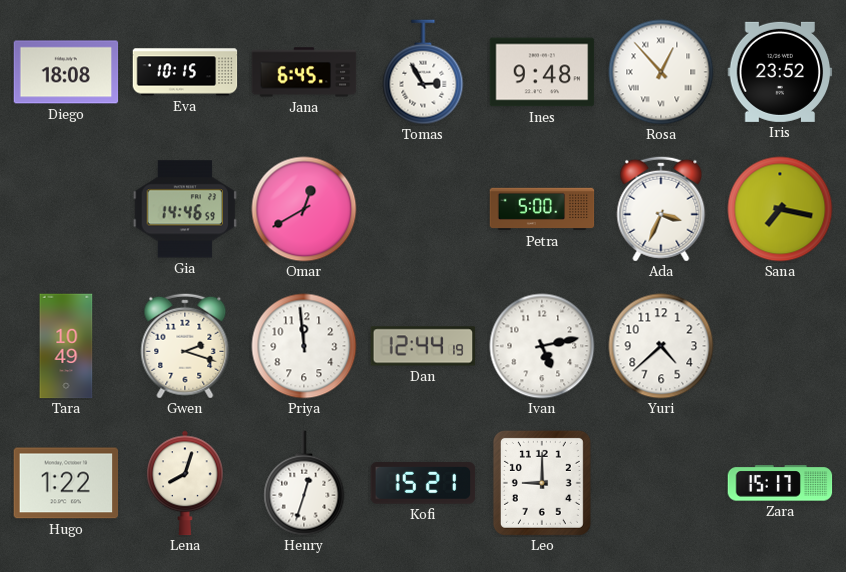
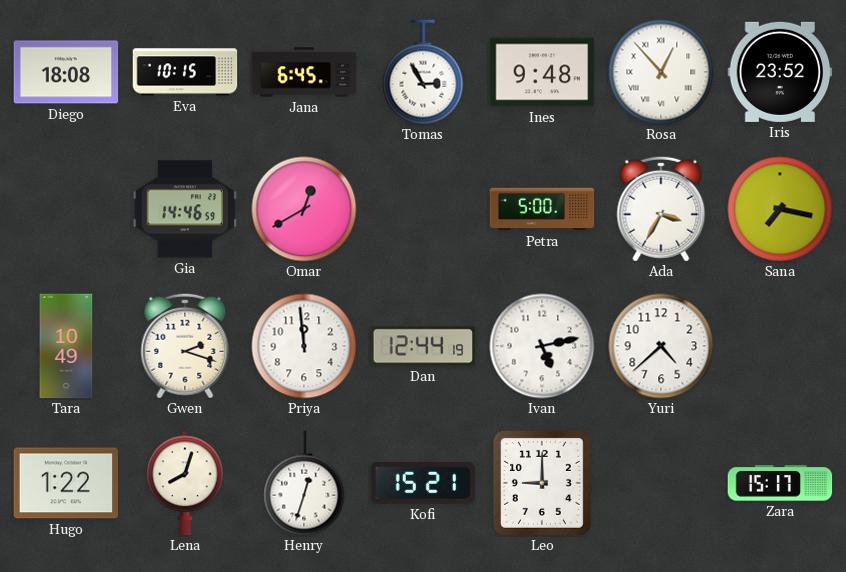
Ada: 3:34 -> 3:35 (661, 209)
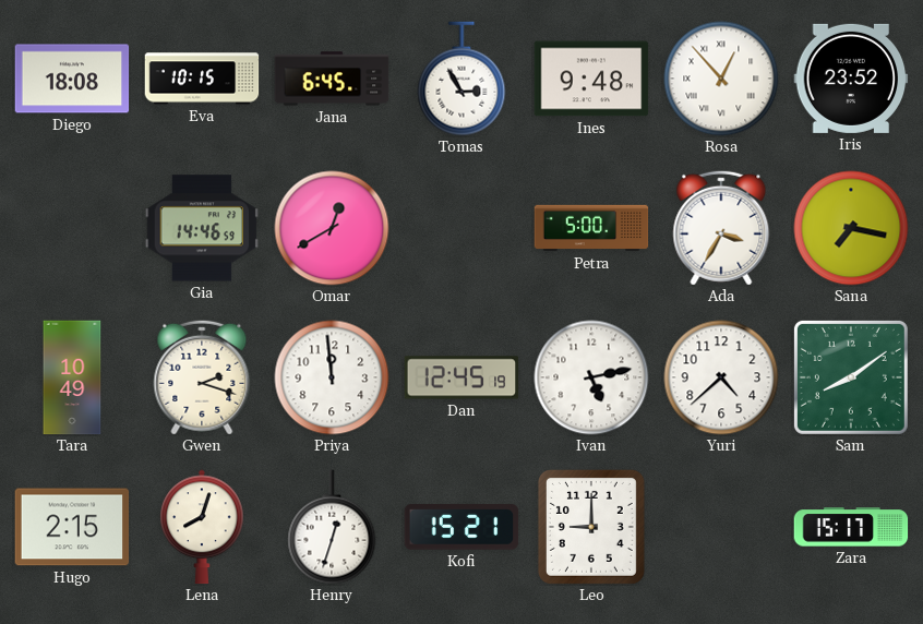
Dan: 12:44 -> 12:45 (461, 377)
Sam: none -> 8:09 (851, 377)
Hugo: 1:22 -> 2:15 (72, 527)
